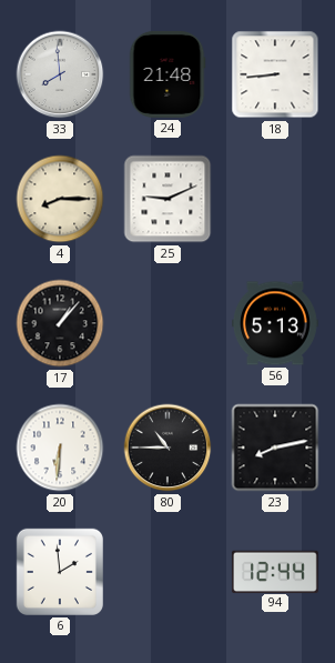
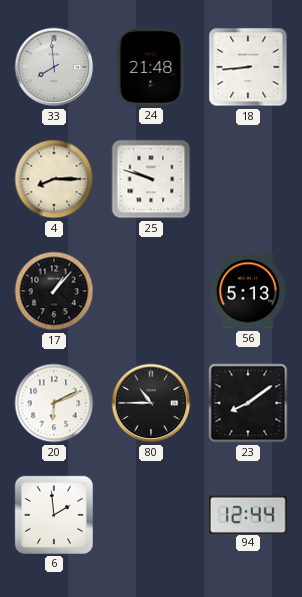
25: 9:11 -> 9:48 (151, 179)
20: 6:31 -> 6:11 (54, 403)
23: 8:13 -> 8:09 (248, 403)
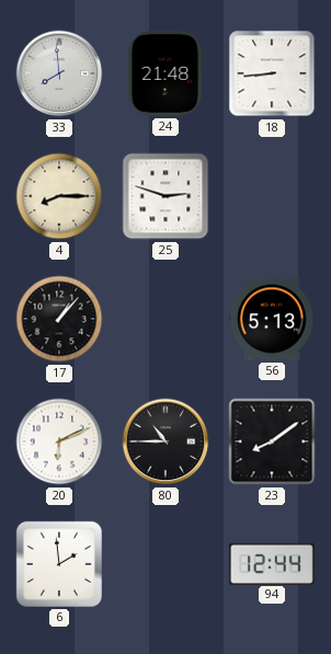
25: 9:48 -> 2:48 (165, 196)
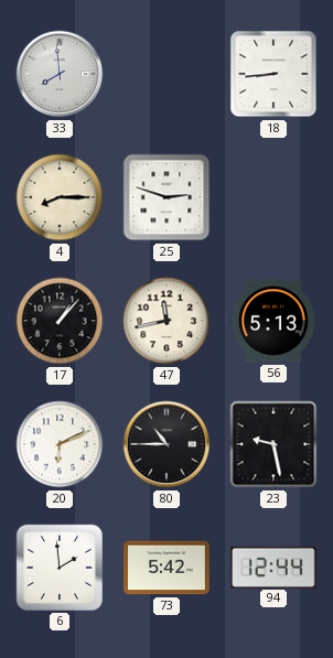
24: 21:48 -> none (165, 73)
47: none -> 11:43 (166, 321)
23: 8:09 -> 9:28 (273, 444)
73: none -> 5:42 (168, 568)
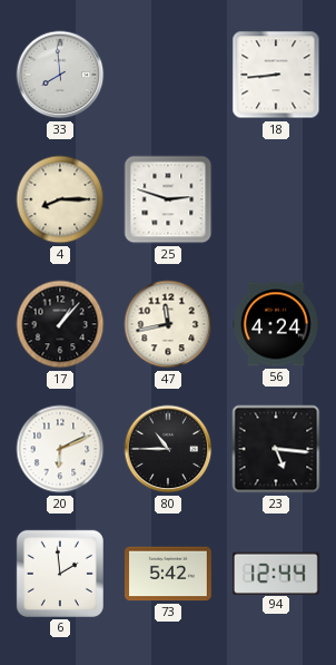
56: 5:13 -> 4:24 (277, 324)
23: 9:28 -> 5:16 (276, 449)
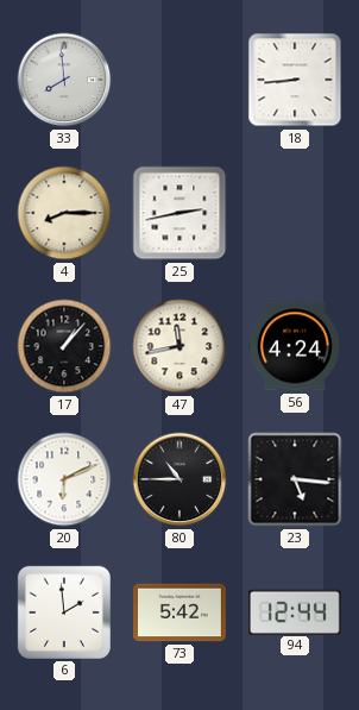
25: 2:48 -> 2:43 (179, 213)
